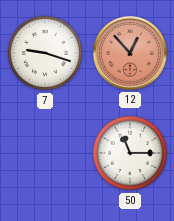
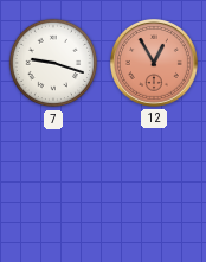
12: 12:53 -> 12:55 (154, 63)
50: 11:15 -> none (130, 153)
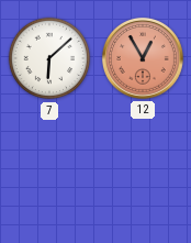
7: 9:18 -> 6:08 (49, 58)
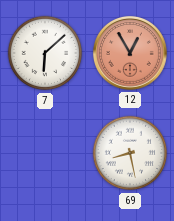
69: none -> 8:28 (130, 153)
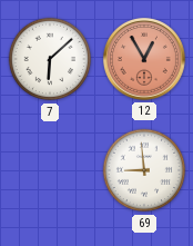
69: 8:28 -> 8:59 (144, 170)
